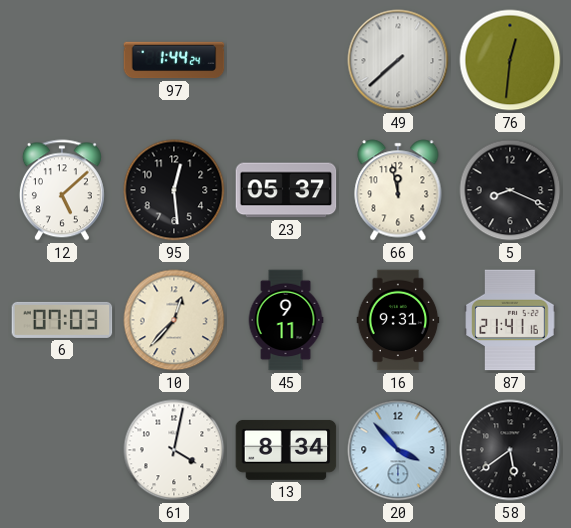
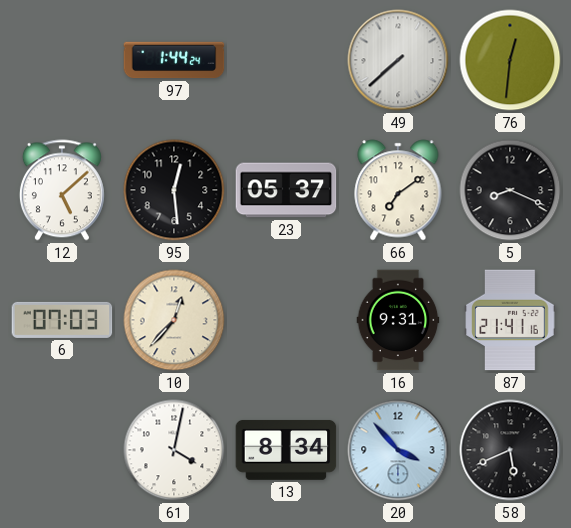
66: 11:58 -> 7:09 (398, 190)
45: 9:11 -> none (286, 320)
58: 5:39 -> 5:41 (510, 450)
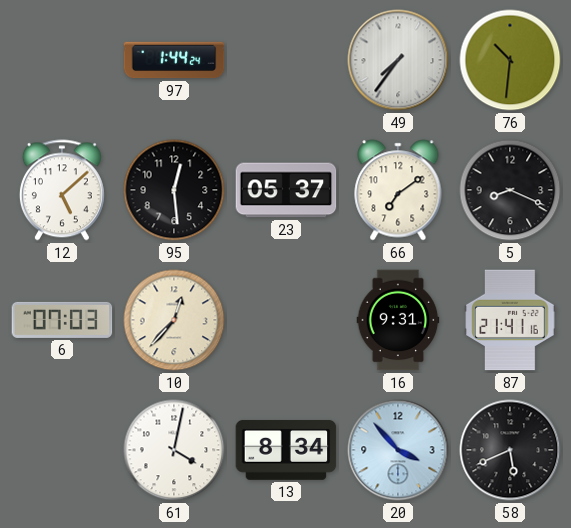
49: 7:38 -> 7:36 (398, 60)
76: 12:31 -> 10:31 (510, 60)
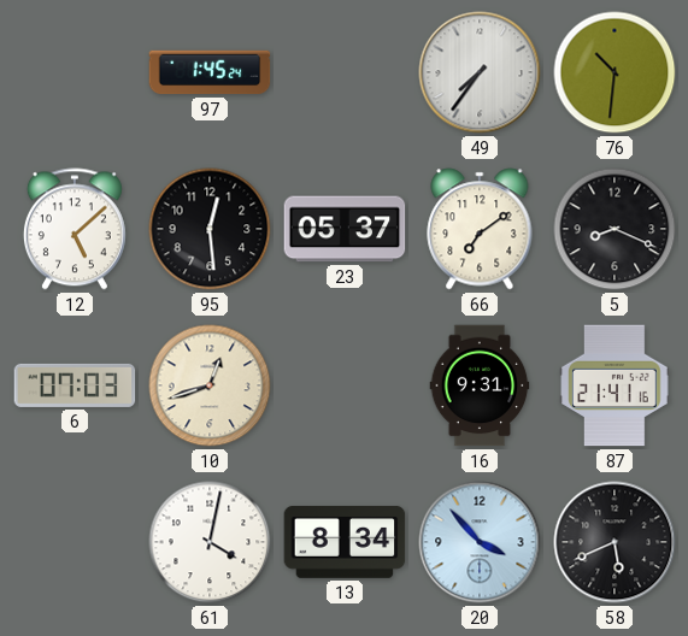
97: 1:44 -> 1:45 (210, 72)
10: 12:37 -> 12:42 (210, 385)
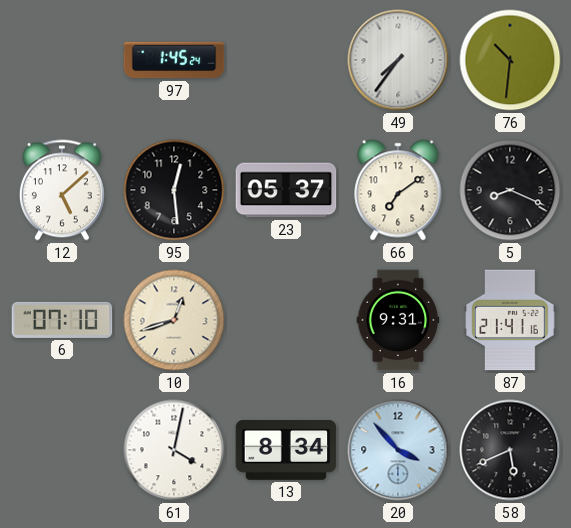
6: 07:03 -> 07:10 (62, 320)
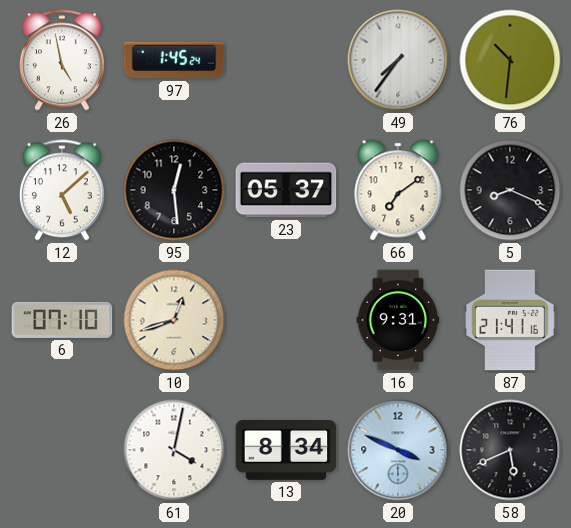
26: none -> 4:58 (62, 60)
20: 3:53 -> 3:49 (398, 450)
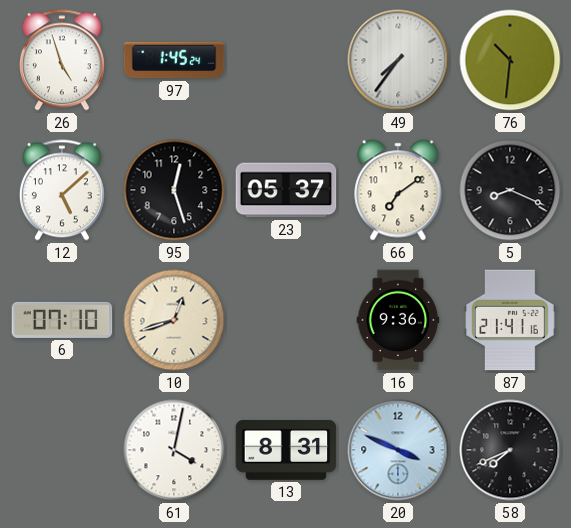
26: 4:58 -> 4:57 (62, 60)
95: 12:29 -> 12:27 (174, 190)
16: 9:31 -> 9:36 (398, 320)
13: 8:34 -> 8:31 (286, 450)
58: 5:41 -> 7:41 (510, 450)
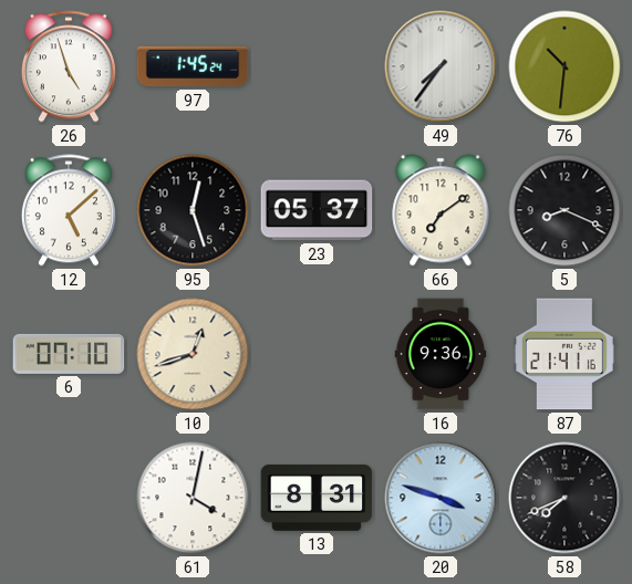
20: 3:49 -> 3:48 (441, 498)
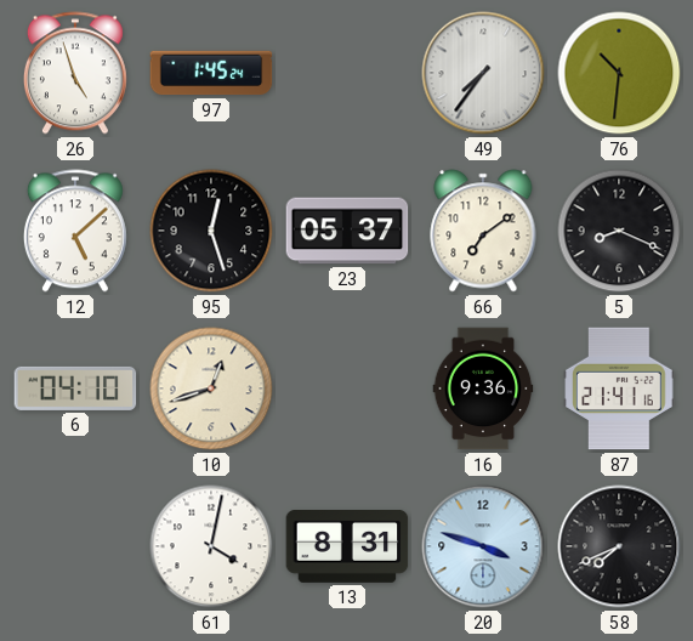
6: 07:10 -> 04:10 (75, 388)
